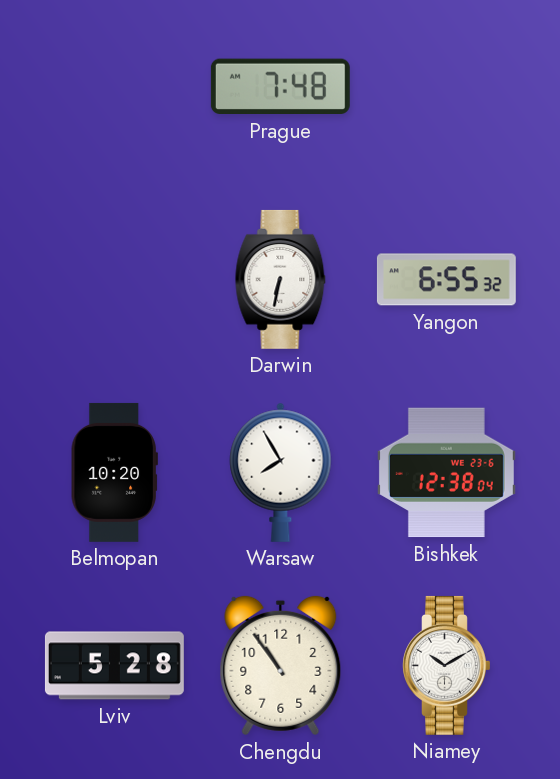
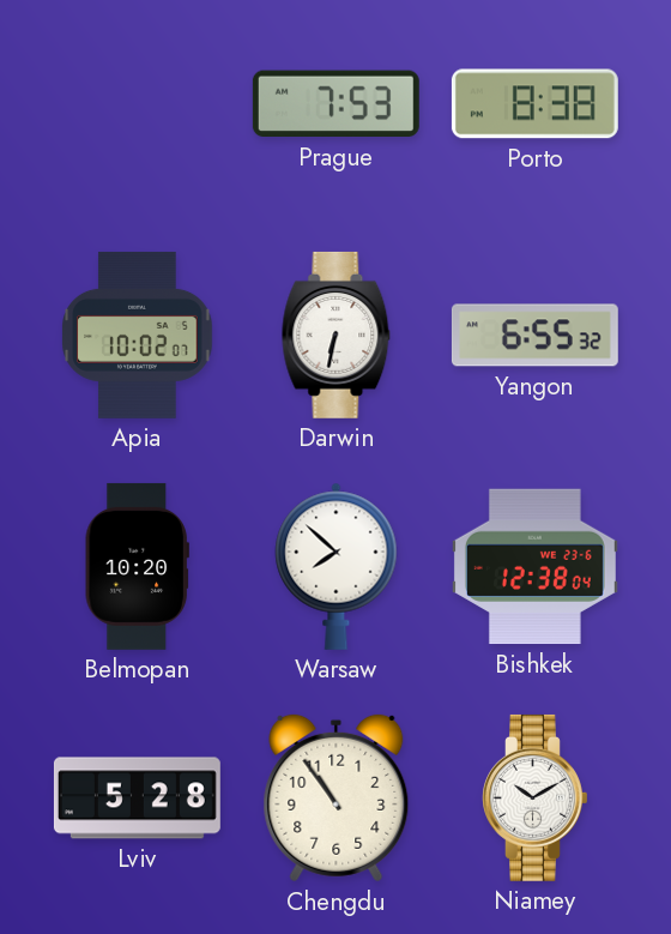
Prague: 7:48 -> 7:53 (335, 104)
Porto: none -> 8:38 (534, 104)
Apia: none -> 10:02 (138, 335)
Warsaw: 7:55 -> 7:52 (337, 566)
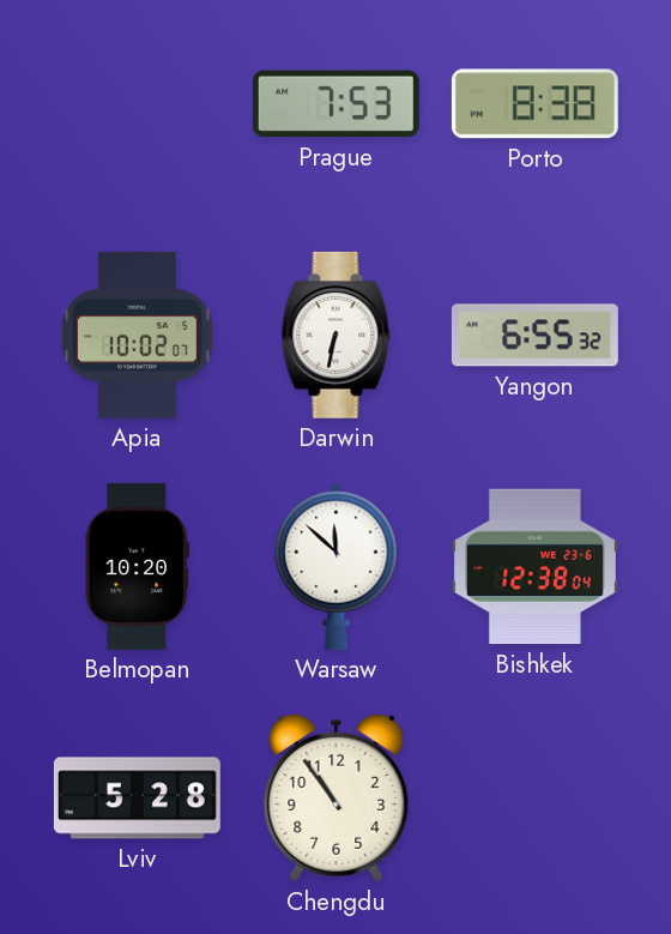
Warsaw: 7:52 -> 11:52 (337, 566)
Niamey: 10:10 -> none (536, 797)
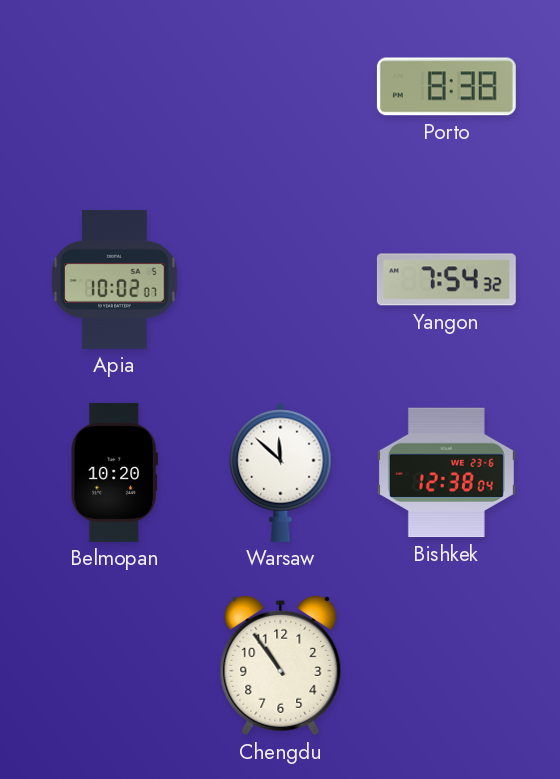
Prague: 7:53 -> none (335, 104)
Darwin: 6:32 -> none (337, 335)
Yangon: 6:55 -> 7:54 (446, 280)
Lviv: 5:28 -> none (137, 799)
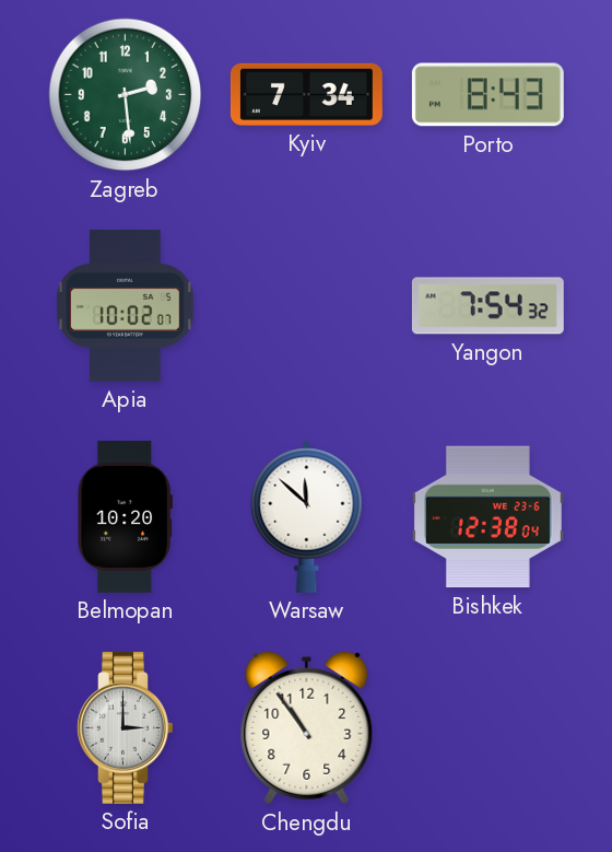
Zagreb: none -> 2:29 (126, 95)
Kyiv: none -> 7:34 (306, 94)
Porto: 8:38 -> 8:43 (487, 95)
Sofia: none -> 3:00 (126, 727)
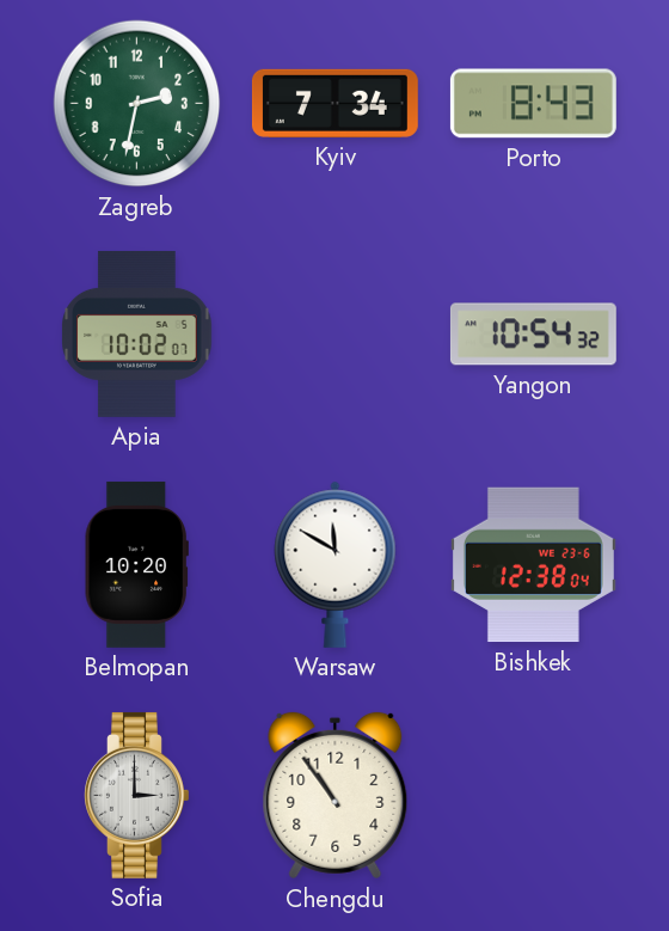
Zagreb: 2:29 -> 2:32 (137, 104)
Yangon: 7:54 -> 10:54 (533, 335)
Warsaw: 11:52 -> 11:50 (336, 564)
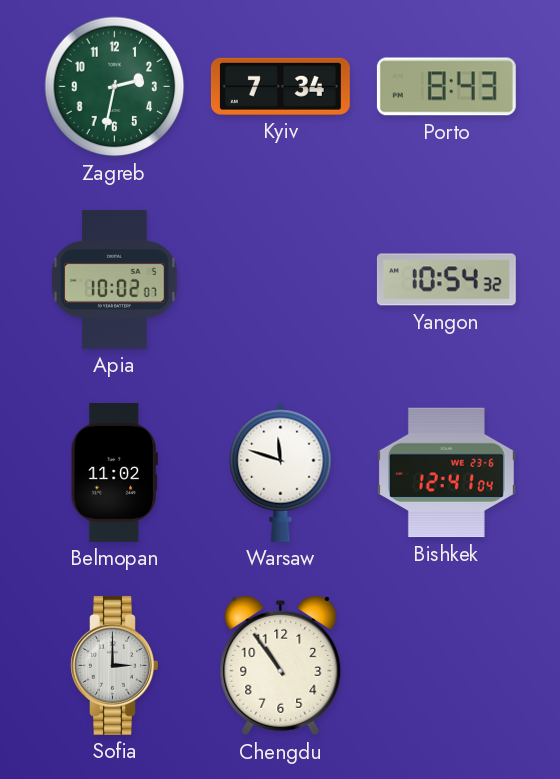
Belmopan: 10:20 -> 11:02 (114, 472)
Warsaw: 11:50 -> 11:48 (281, 472)
Bishkek: 12:38 -> 12:41 (446, 473)
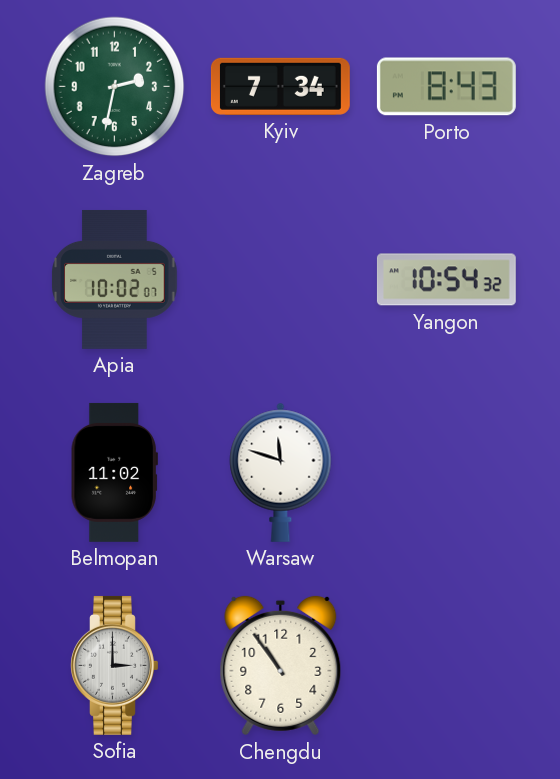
Bishkek: 12:41 -> none (446, 473)
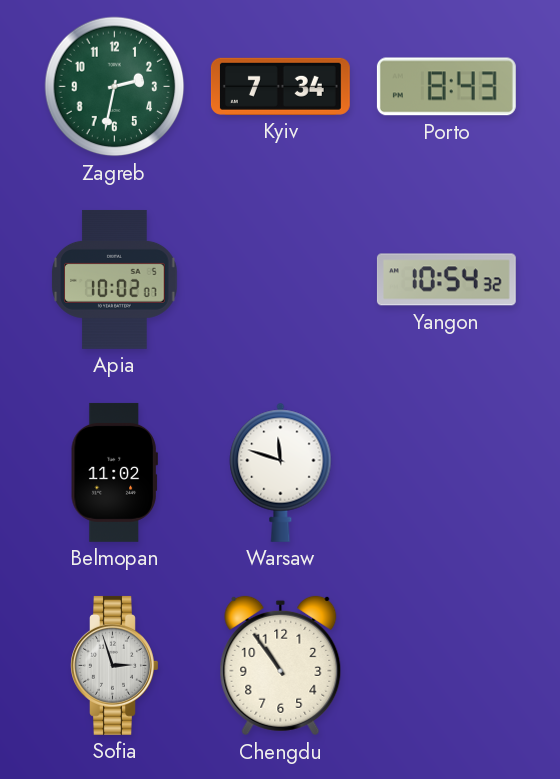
Sofia: 3:00 -> 2:57 (115, 665)
